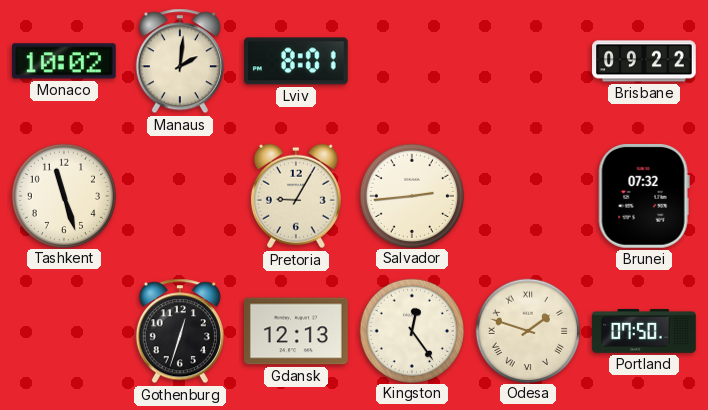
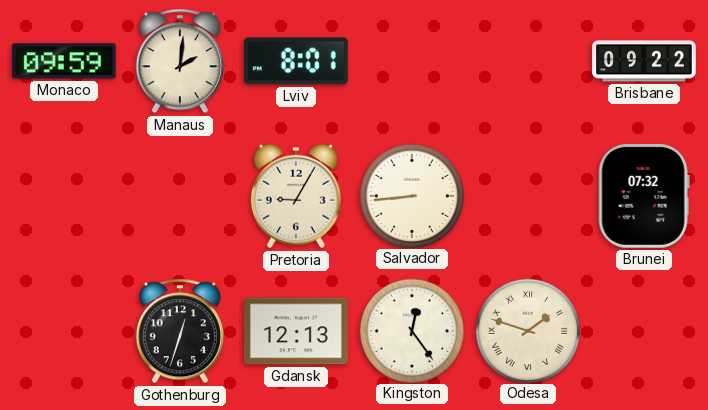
Monaco: 10:02 -> 09:59 (64, 61)
Tashkent: 11:27 -> none (63, 195)
Salvador: 2:44 -> 8:44 (411, 195)
Portland: 07:50 -> none (645, 331)
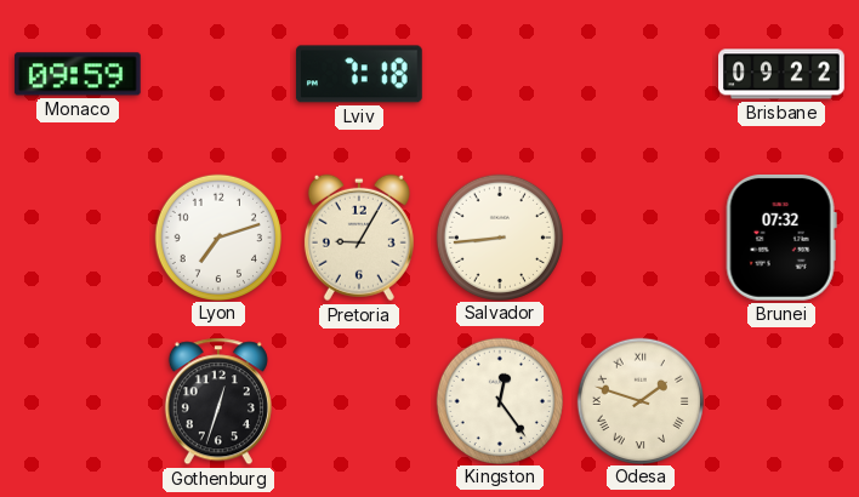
Manaus: 2:01 -> none (180, 61)
Lviv: 8:01 -> 7:18 (359, 74)
Lyon: none -> 7:12 (217, 236)
Gdansk: 12:13 -> none (297, 331)
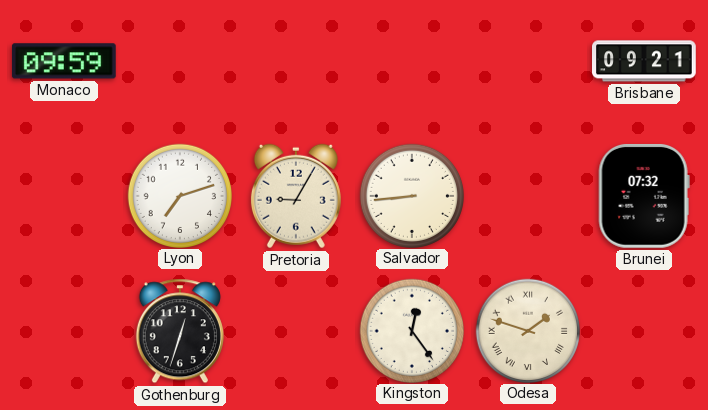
Lviv: 7:18 -> none (359, 74)
Brisbane: 09:22 -> 09:21 (645, 61)
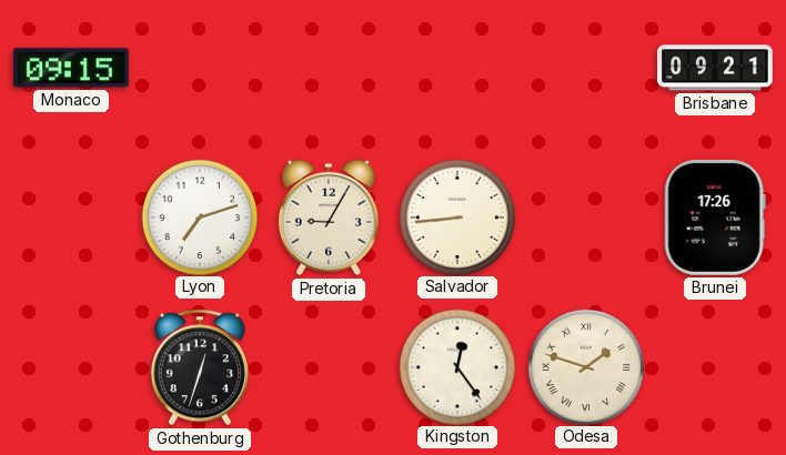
Monaco: 09:59 -> 09:15 (71, 68)
Brunei: 07:32 -> 17:26 (715, 218)
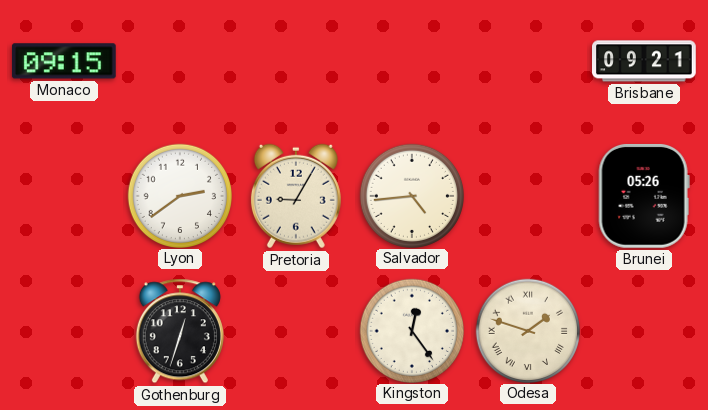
Lyon: 7:12 -> 2:39 (179, 195)
Salvador: 8:44 -> 4:44 (411, 195)
Brunei: 17:26 -> 05:26 (644, 196)
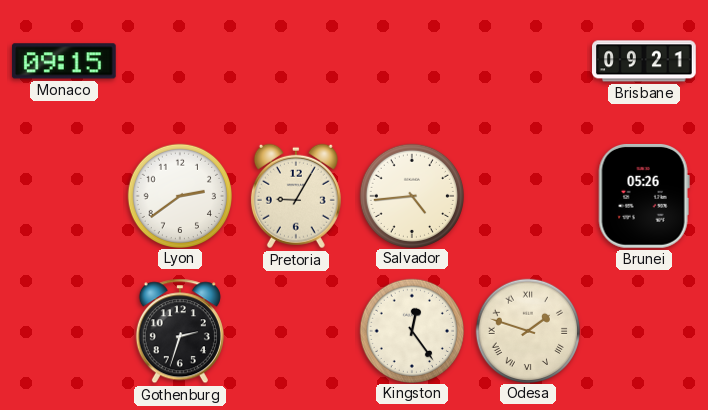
Gothenburg: 12:33 -> 2:33 (180, 331)
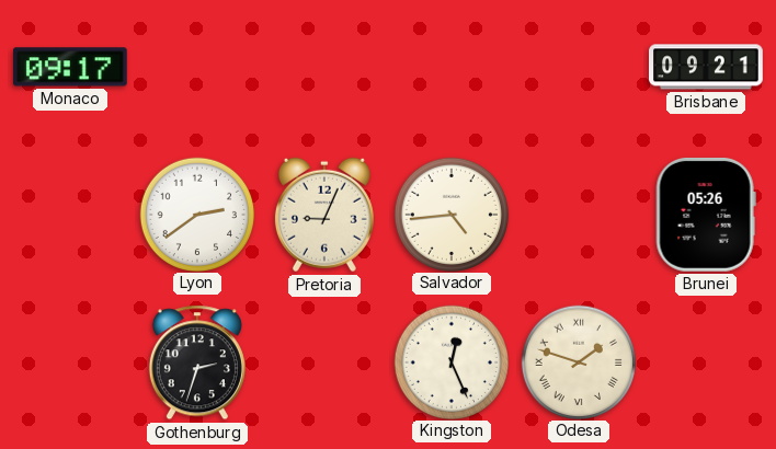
Monaco: 09:15 -> 09:17 (70, 67)
Pretoria: 9:05 -> 9:04 (324, 215)
Kingston: 12:24 -> 12:26 (450, 361)
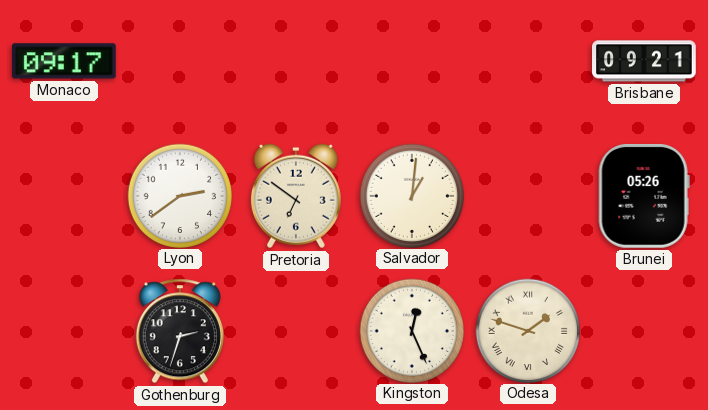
Pretoria: 9:04 -> 6:51 (296, 196)
Salvador: 4:44 -> 1:01 (411, 195)
